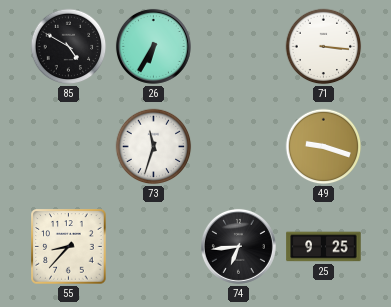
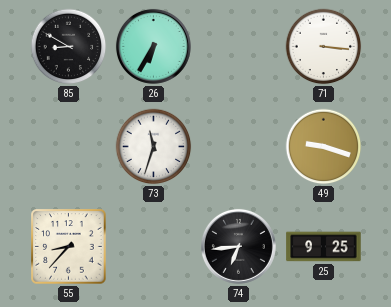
85: 4:50 -> 8:50 (69, 47)
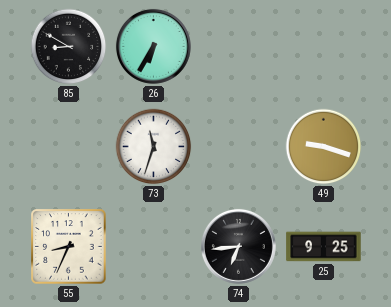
71: 3:16 -> none (324, 47)
55: 8:37 -> 8:34 (69, 247)
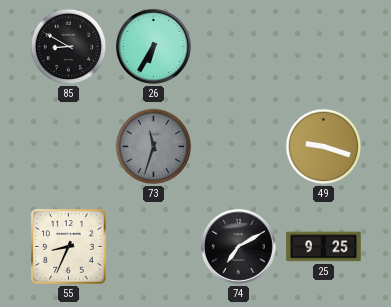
73 dial: white -> grey (154, 147)
74: 6:44 -> 7:10 (238, 246)
